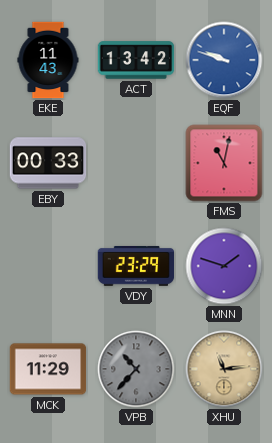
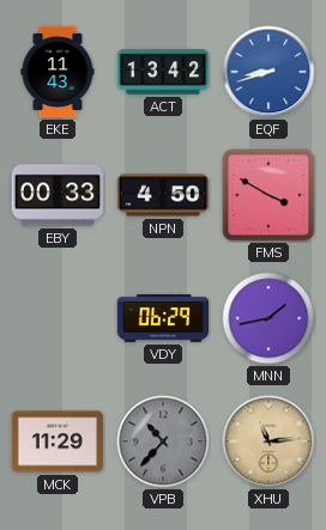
EQF: 9:48 -> 8:42 (268, 72)
NPN: none -> 4:50 (163, 195)
FMS: 11:02 -> 3:50 (268, 195)
VDY: 23:29 -> 06:29 (163, 318)
MNN: 1:48 -> 1:43 (268, 318)
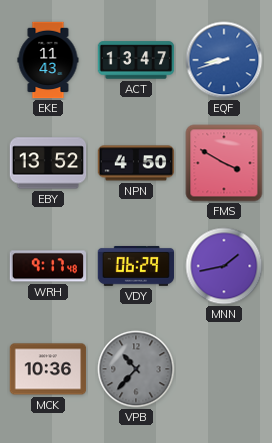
ACT: 13:42 -> 13:47 (136, 60)
EBY: 00:33 -> 13:52 (48, 163)
WRH: none -> 9:17 (48, 266)
MCK: 11:29 -> 10:36 (48, 369)
XHU: 11:14 -> none (268, 441)
